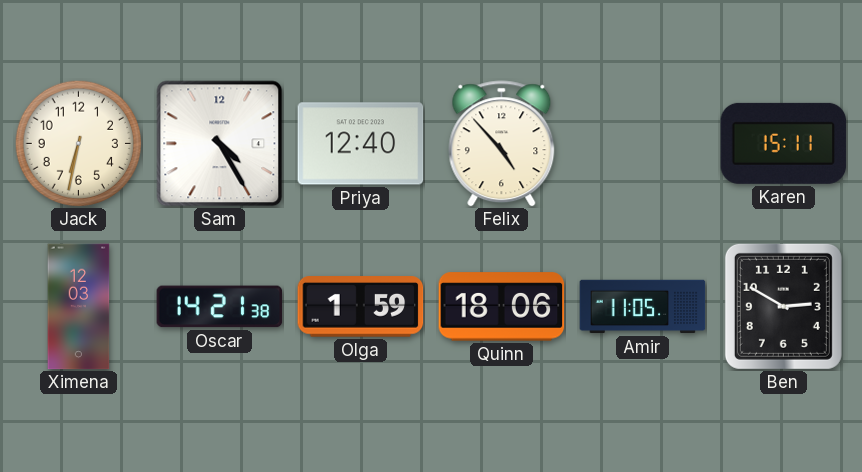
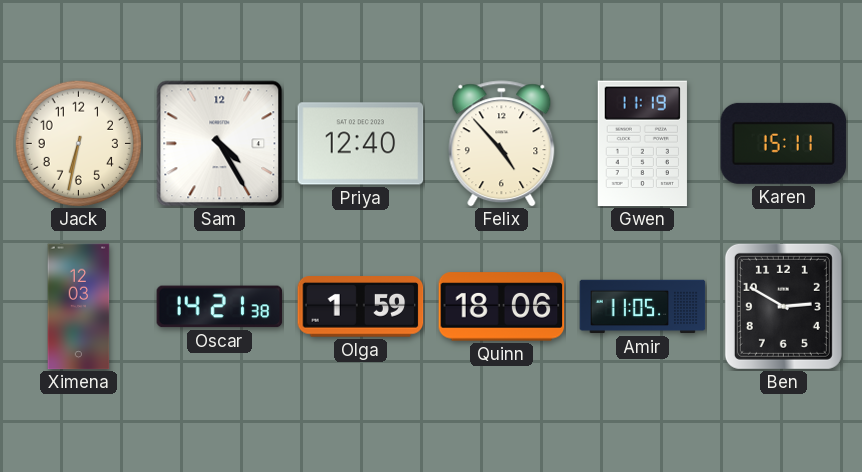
Gwen: none -> 11:19 (642, 144)
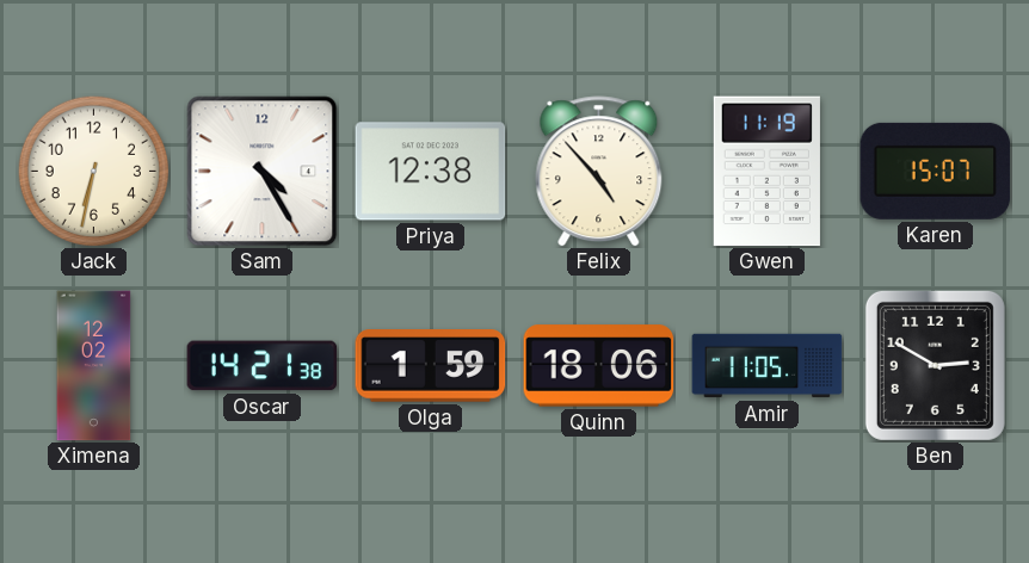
Priya: 12:40 -> 12:38 (431, 172)
Karen: 15:11 -> 15:07 (936, 171)
Ximena: 12:03 -> 12:02 (94, 366)
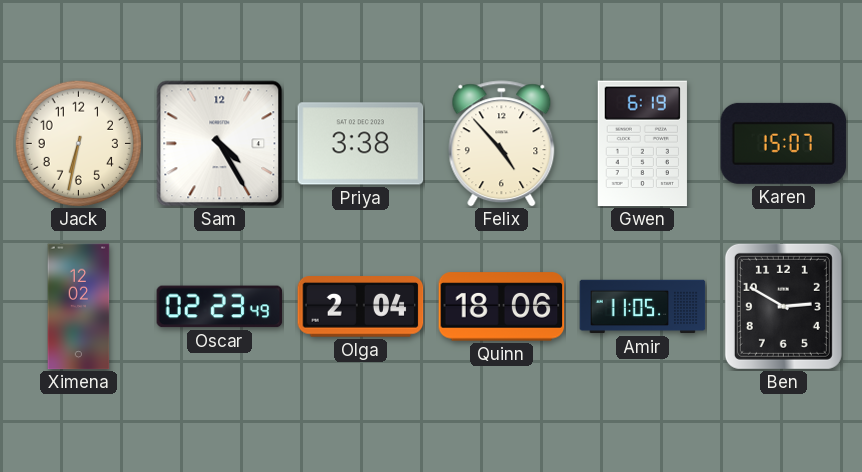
Priya: 12:38 -> 3:38 (361, 144)
Gwen: 11:19 -> 6:19 (642, 144)
Oscar: 14:21 -> 02:23 (220, 307)
Olga: 1:59 -> 2:04 (361, 307)
